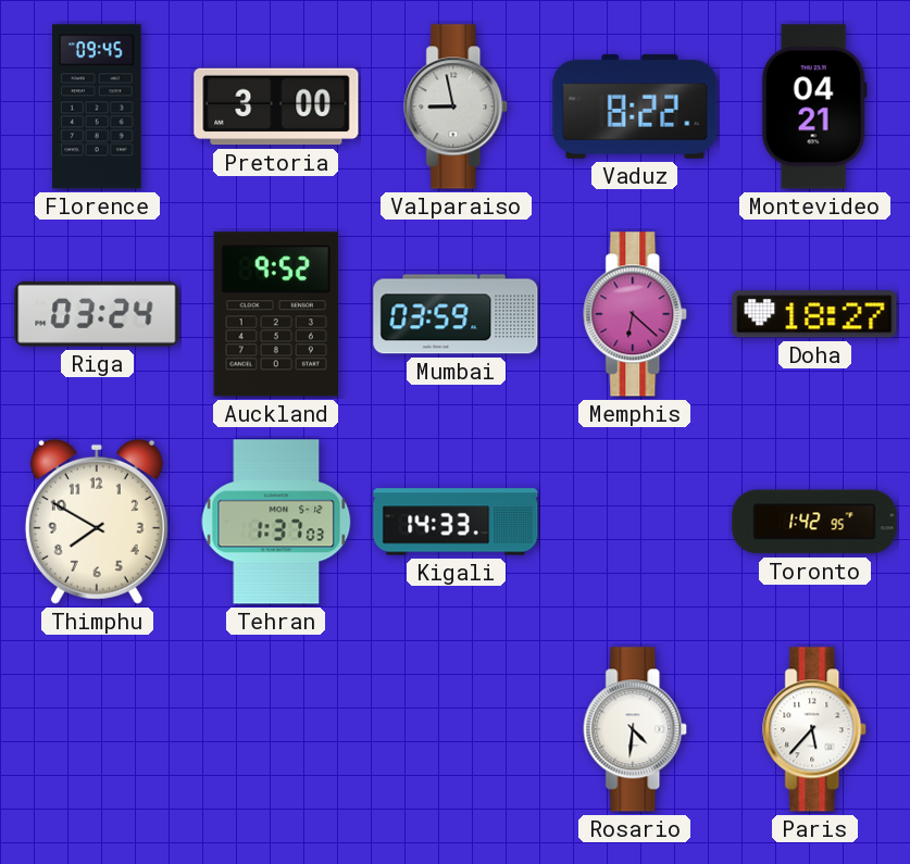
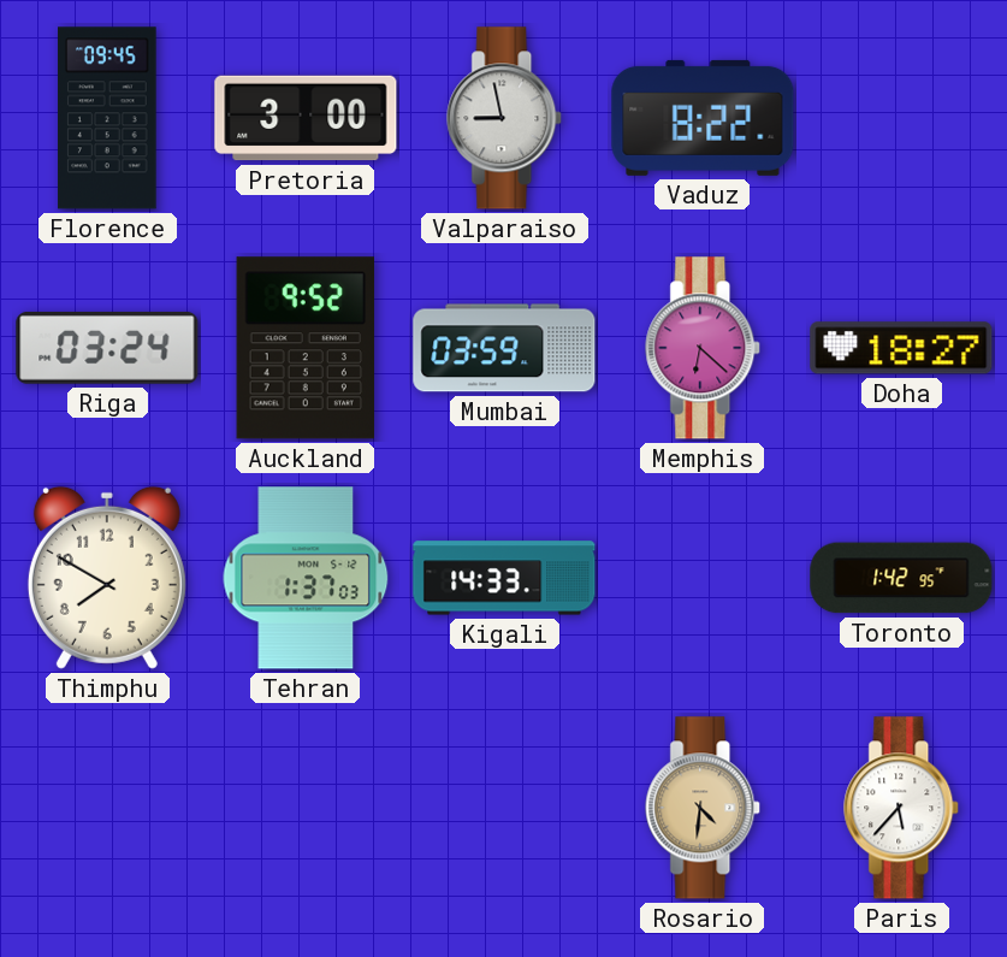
Montevideo: 04:21 -> none (814, 107)
Rosario dial: white -> champagne (704, 808)
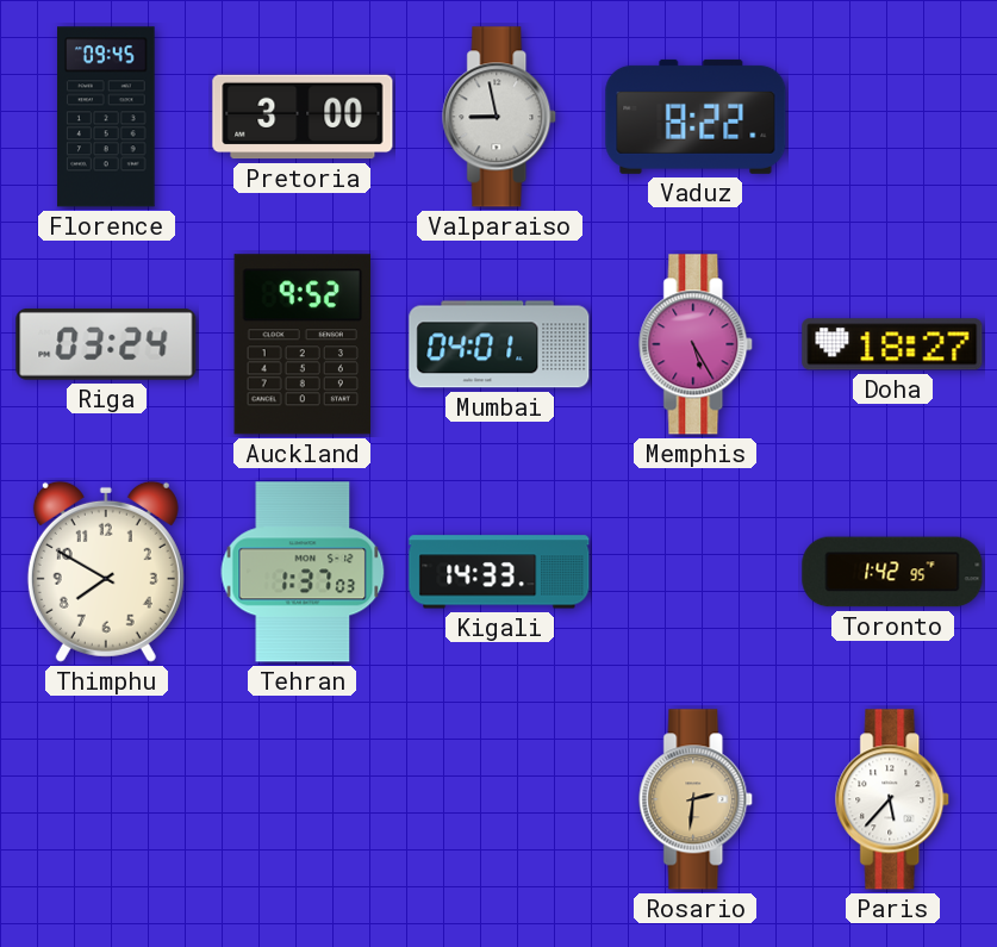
Mumbai: 03:59 -> 04:01 (499, 344)
Memphis: 6:22 -> 5:25 (697, 344)
Rosario: 4:31 -> 2:31 (697, 799)
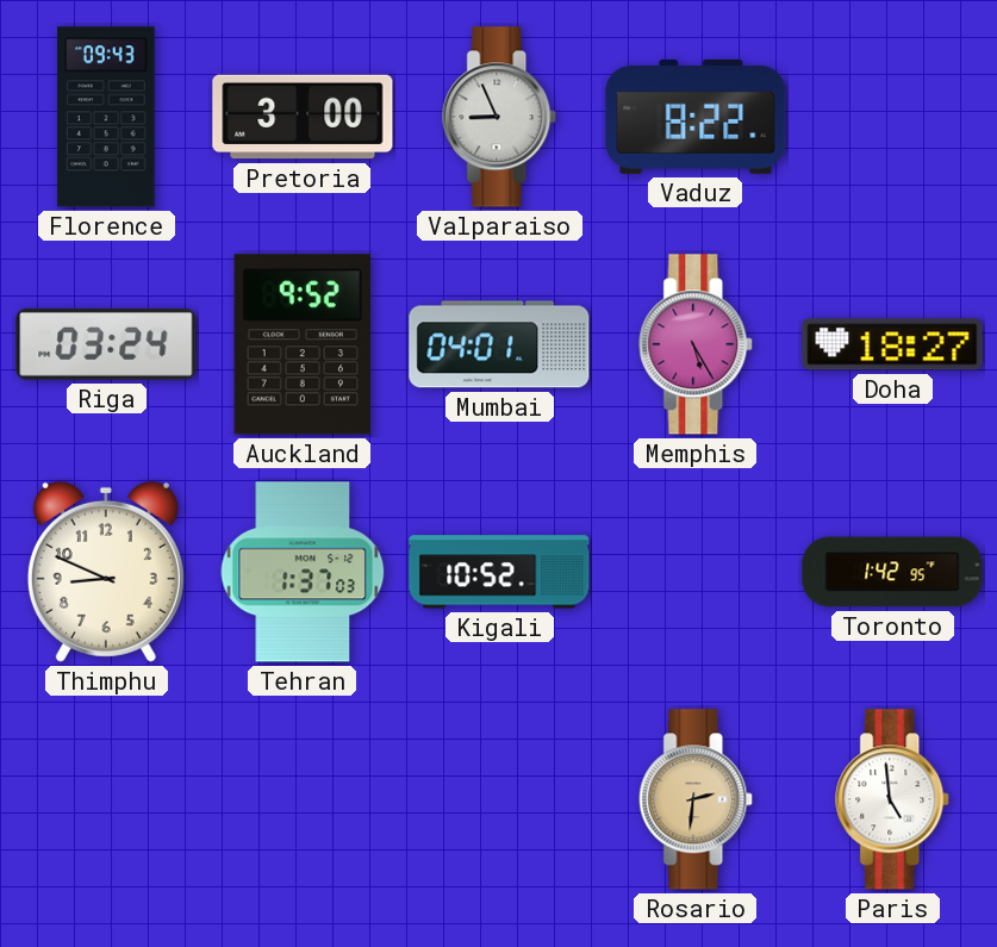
Florence: 09:45 -> 09:43 (106, 117)
Valparaiso: 8:58 -> 8:56 (500, 117)
Thimphu: 7:50 -> 8:49 (106, 572)
Kigali: 14:33 -> 10:52 (499, 572)
Paris: 5:37 -> 4:59 (893, 799)
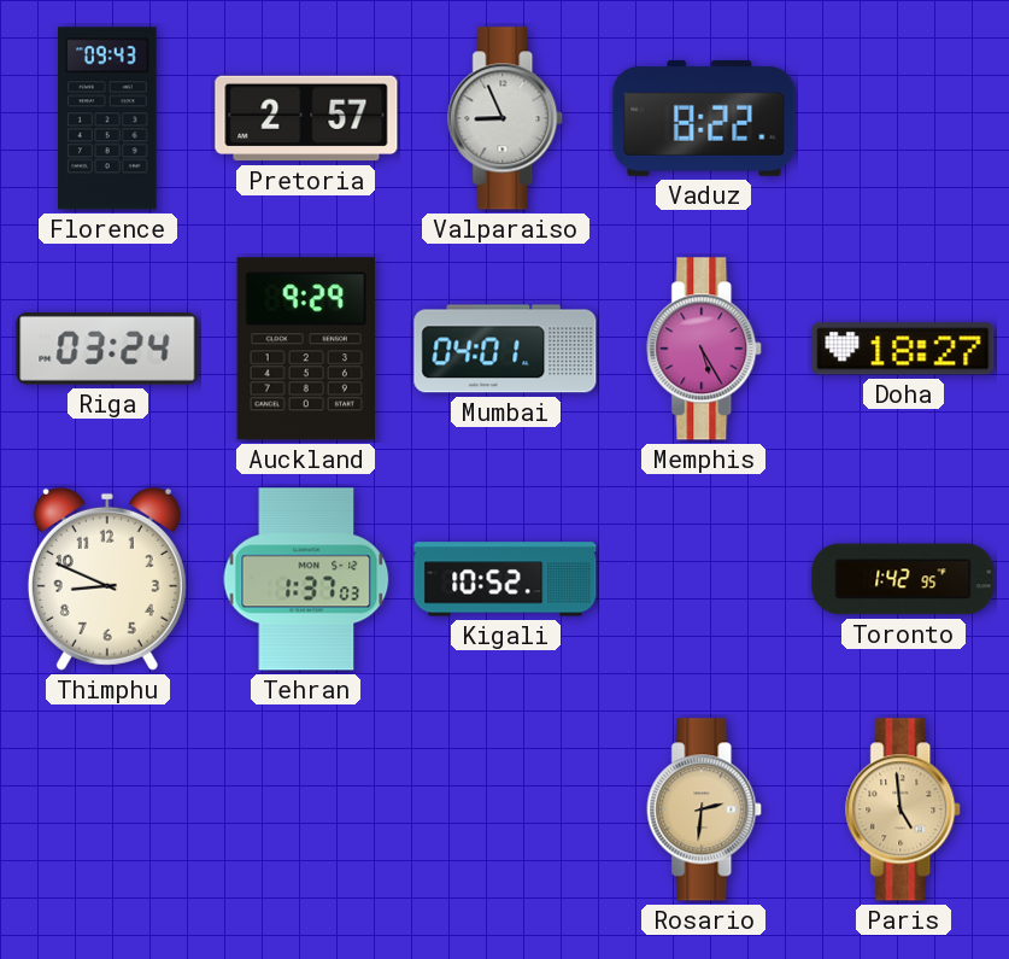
Pretoria: 3:00 -> 2:57 (306, 118)
Auckland: 9:52 -> 9:29 (305, 349)
Paris dial: white -> champagne (904, 809)
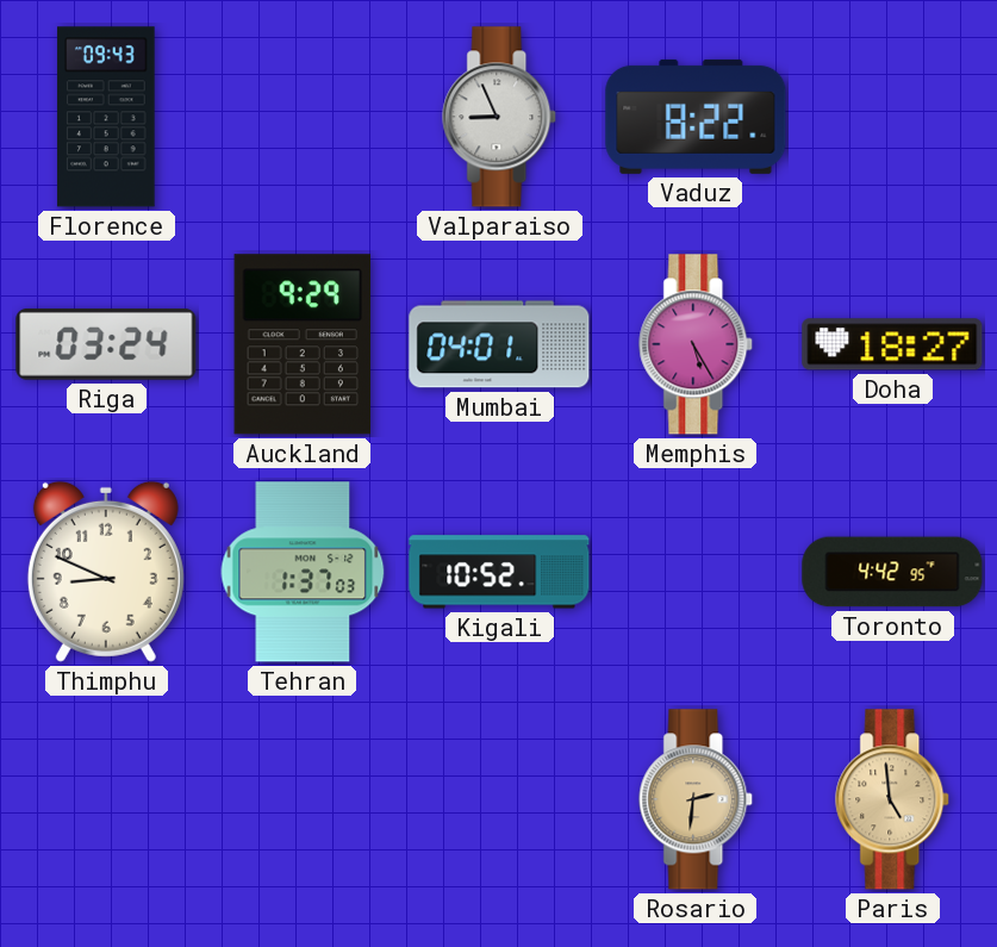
Pretoria: 2:57 -> none (306, 118)
Toronto: 1:42 -> 4:42 (892, 572)
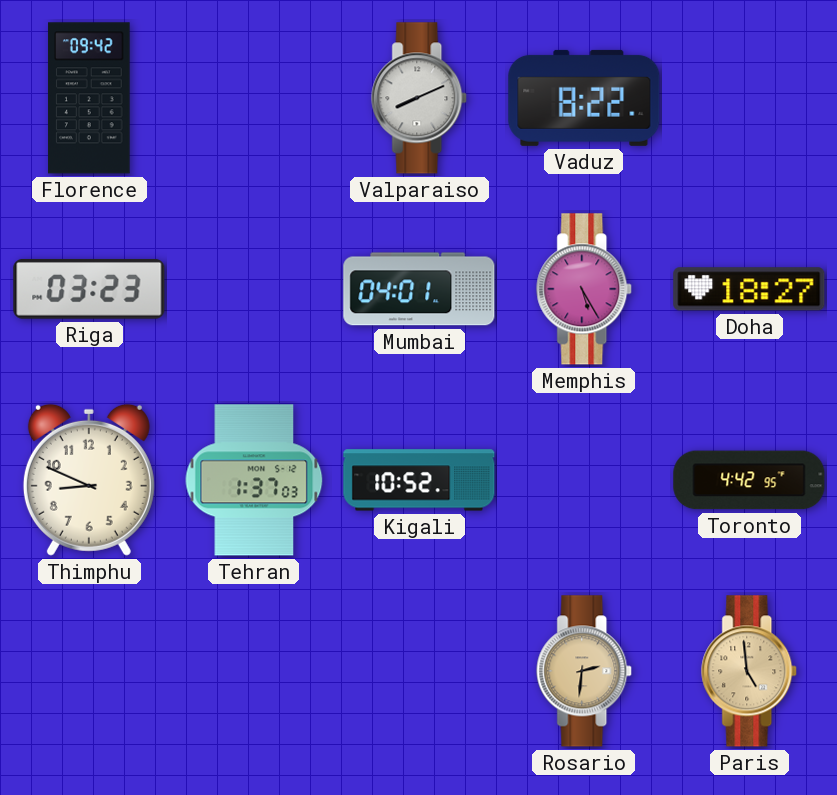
Florence: 09:43 -> 09:42 (89, 98)
Valparaiso: 8:56 -> 8:11 (420, 98)
Riga: 03:24 -> 03:23 (89, 289)
Auckland: 9:29 -> none (301, 344)
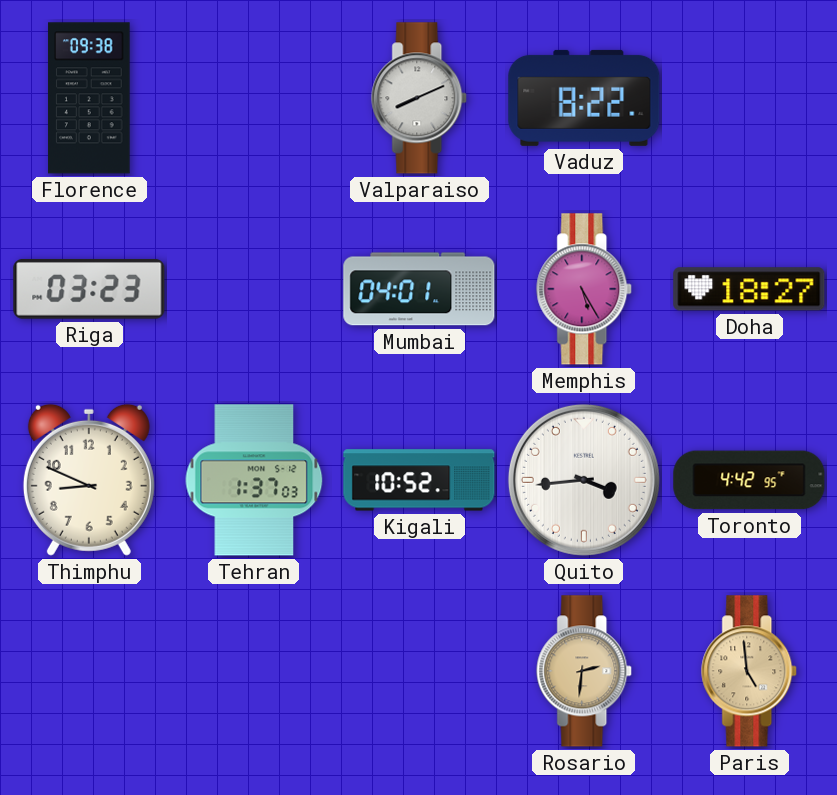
Florence: 09:42 -> 09:38 (89, 98)
Quito: none -> 3:44 (584, 480)
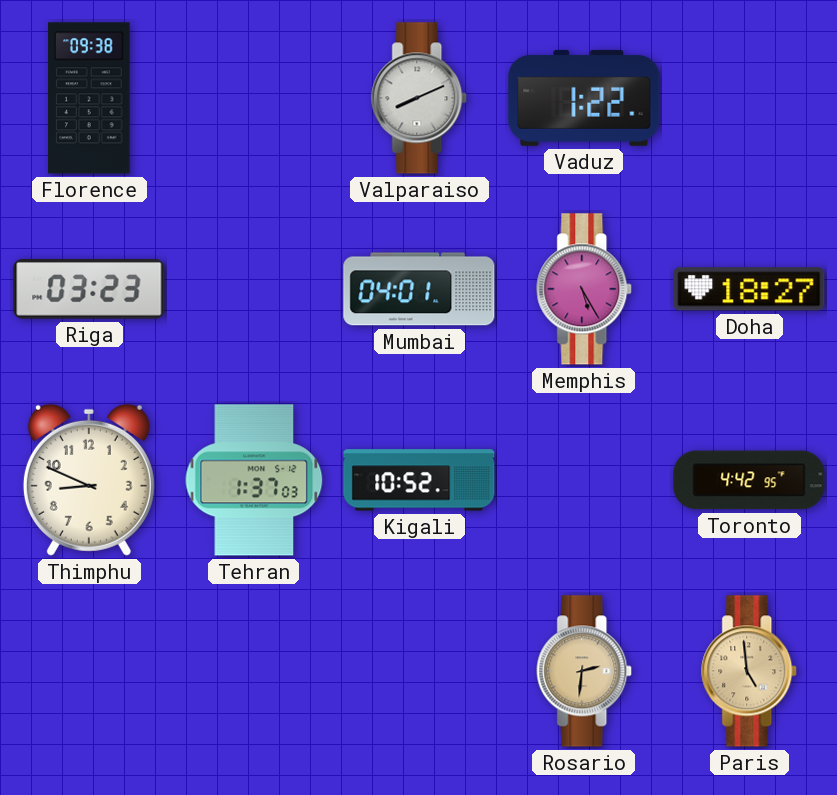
Vaduz: 8:22 -> 1:22 (584, 98)
Quito: 3:44 -> none (584, 480)
